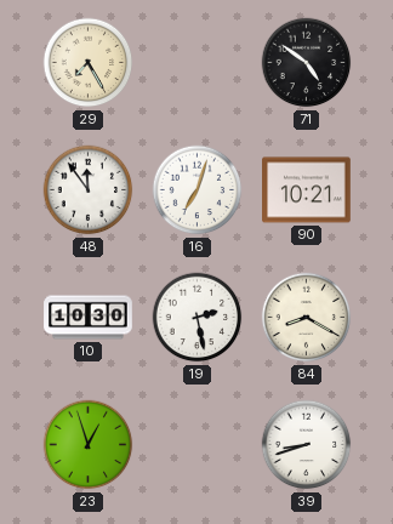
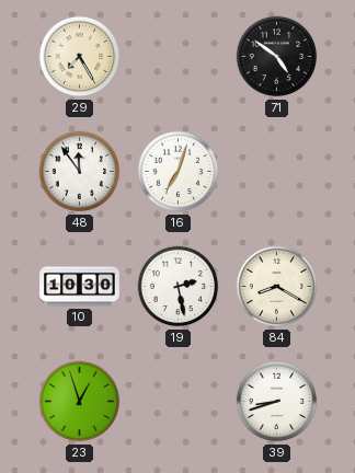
90: 10:21 -> none (307, 190)
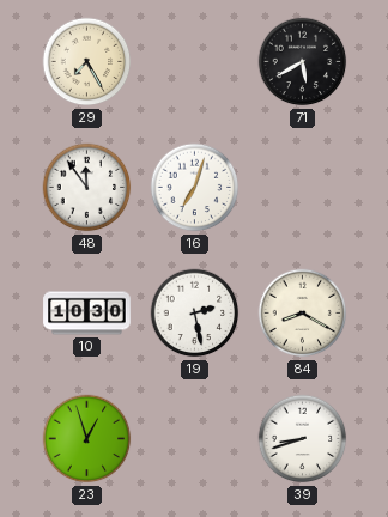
71: 4:51 -> 5:40 (303, 62)
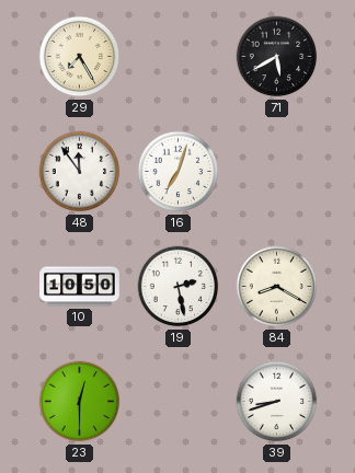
10: 10:30 -> 10:50 (80, 287)
23: 12:57 -> 12:30 (80, 402)
